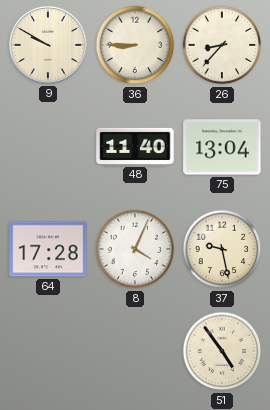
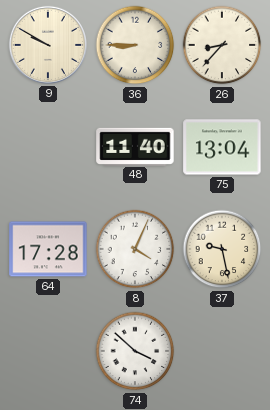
74: none -> 3:52 (135, 351)
51: 4:54 -> none (222, 351)
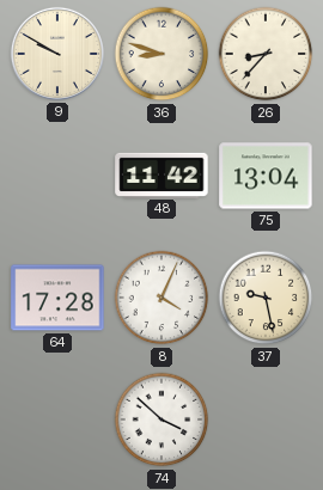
36: 8:45 -> 8:48 (161, 54)
48: 11:40 -> 11:42 (161, 174)
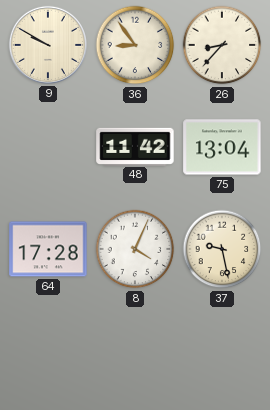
36: 8:48 -> 8:54 (135, 45)
74: 3:52 -> none (161, 419)
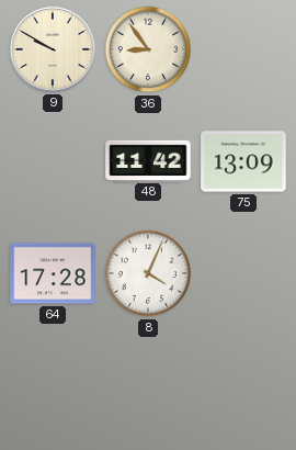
26: 8:37 -> none (222, 45)
75: 13:04 -> 13:09 (243, 161)
37: 9:28 -> none (222, 249)
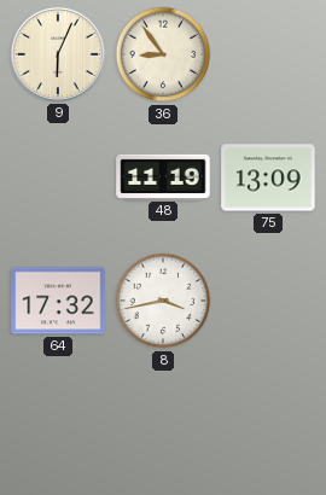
9: 9:50 -> 6:04 (58, 54)
48: 11:42 -> 11:19 (163, 176)
64: 17:28 -> 17:32 (58, 301)
8: 4:04 -> 3:43 (163, 301)
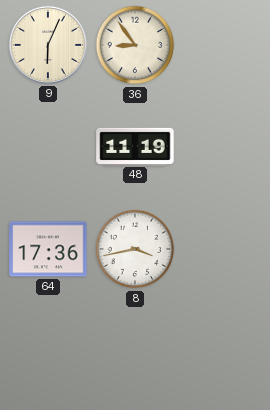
75: 13:09 -> none (268, 177)
64: 17:32 -> 17:36 (48, 249)
